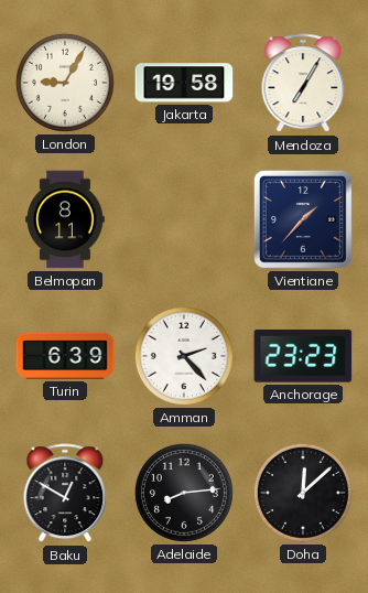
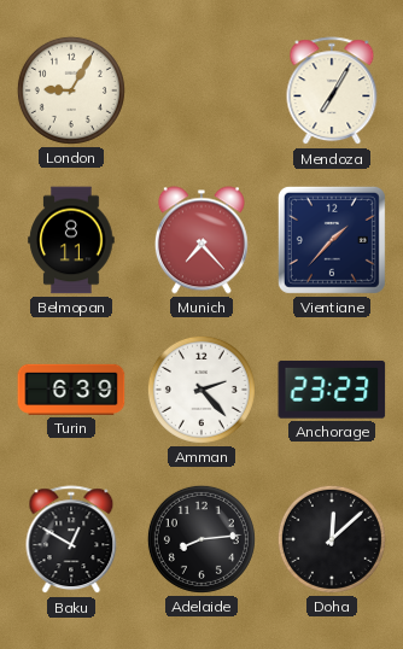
Jakarta: 19:58 -> none (184, 83)
Munich: none -> 7:23 (201, 240)
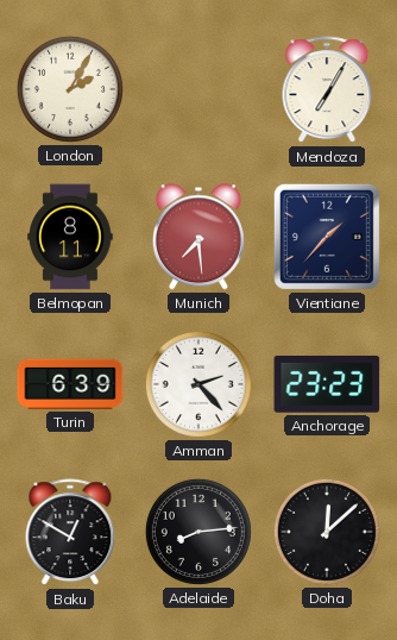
London: 9:05 -> 2:05 (70, 89)
Munich: 7:23 -> 7:29 (198, 237)
